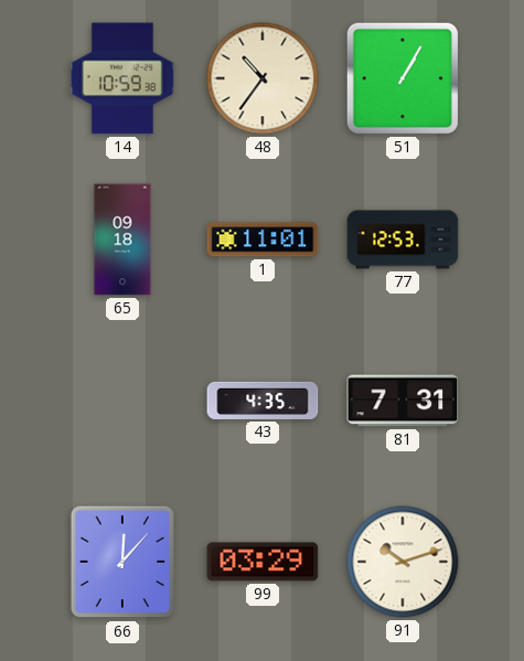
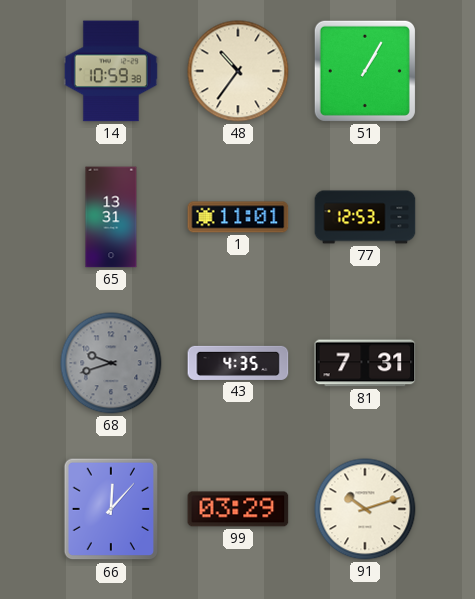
65: 09:18 -> 13:31 (111, 217)
68: none -> 9:42 (111, 363)
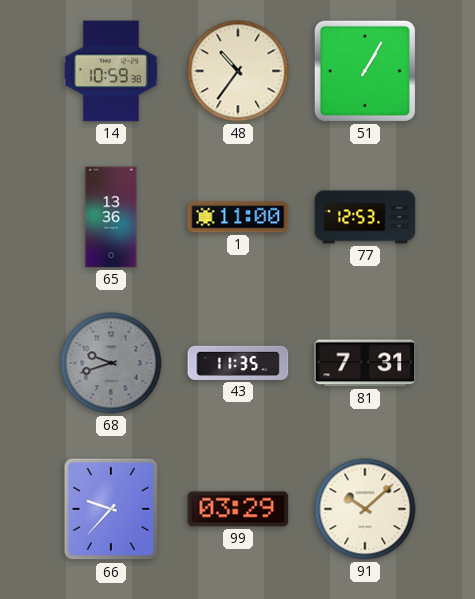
65: 13:31 -> 13:36 (111, 217)
1: 11:01 -> 11:00 (238, 217)
43: 4:35 -> 11:35 (238, 363)
66: 12:07 -> 9:37 (111, 509)
91: 10:12 -> 10:08 (365, 509)
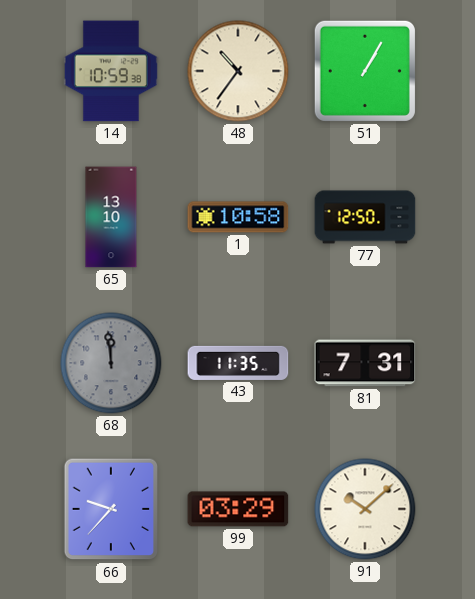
65: 13:36 -> 13:10 (111, 217)
1: 11:00 -> 10:58 (238, 217)
77: 12:53 -> 12:50 (365, 217)
68: 9:42 -> 11:59 (111, 363)
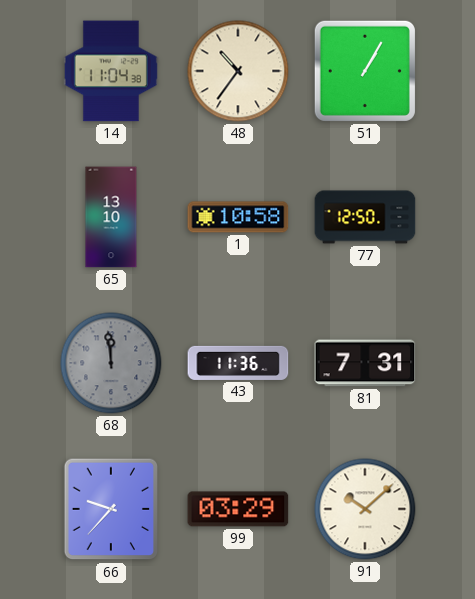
14: 10:59 -> 11:04 (111, 71)
43: 11:35 -> 11:36 (238, 363)
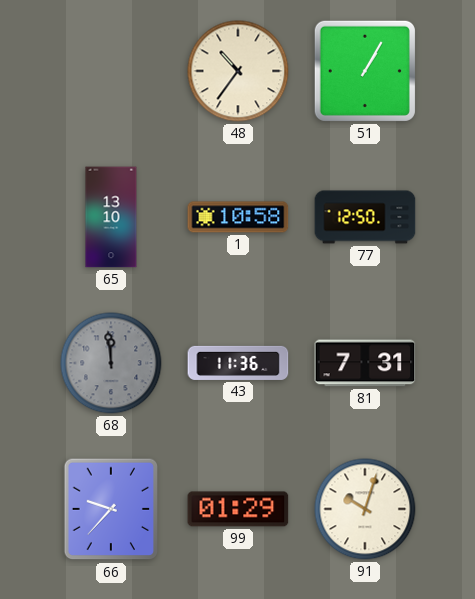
14: 11:04 -> none (111, 71)
99: 03:29 -> 01:29 (238, 509)
91: 10:08 -> 10:03 (365, 509)
